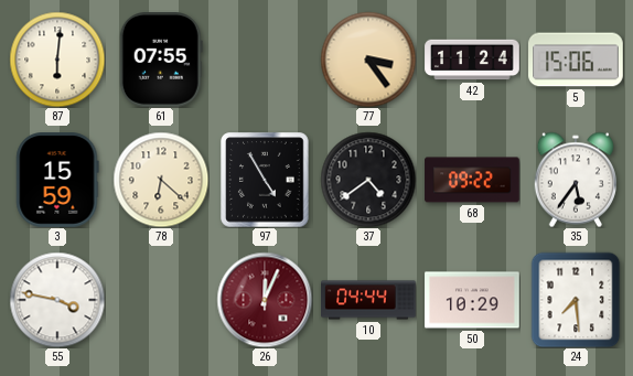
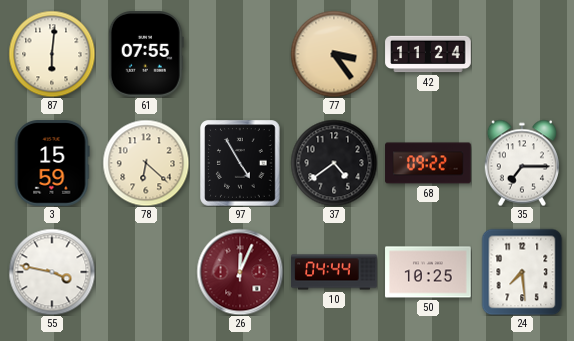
5: 15:06 -> none (576, 60)
35: 5:36 -> 7:15 (521, 163)
50: 10:29 -> 10:25 (428, 272)
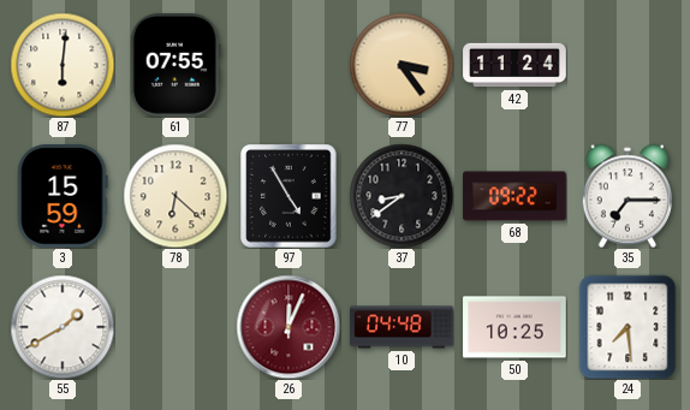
37: 4:39 -> 8:39 (401, 196)
55: 3:47 -> 1:40 (63, 327)
10: 04:44 -> 04:48 (401, 327)
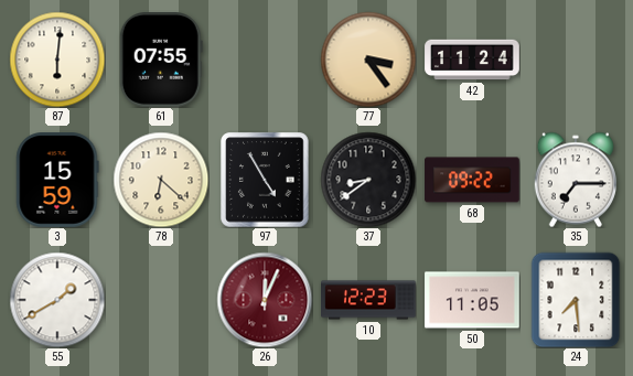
10: 04:48 -> 12:23 (368, 300)
50: 10:25 -> 11:05 (472, 300)
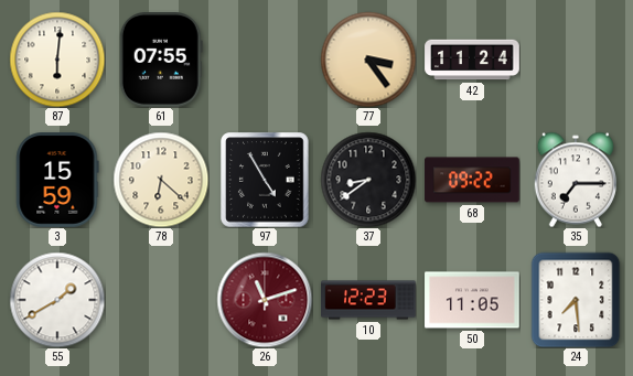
26: 12:04 -> 11:12 (265, 300)
